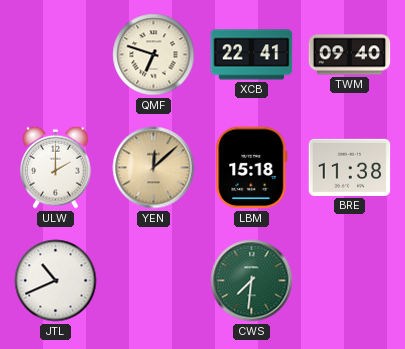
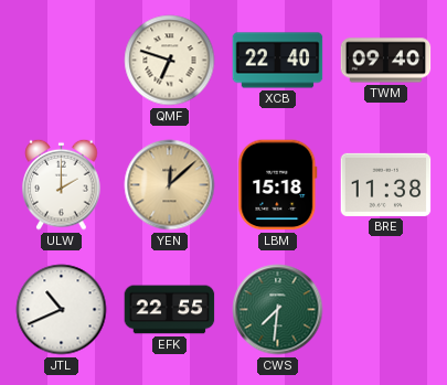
XCB: 22:41 -> 22:40 (278, 61)
EFK: none -> 22:55 (170, 310)
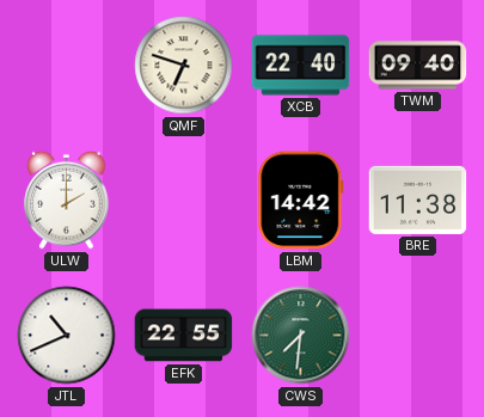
YEN: 12:08 -> none (170, 185)
LBM: 15:18 -> 14:42 (301, 201)
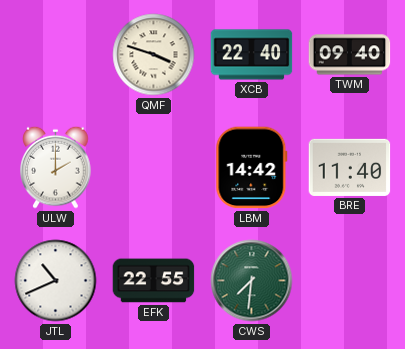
QMF: 6:48 -> 3:48 (154, 55)
BRE: 11:38 -> 11:40 (350, 167)
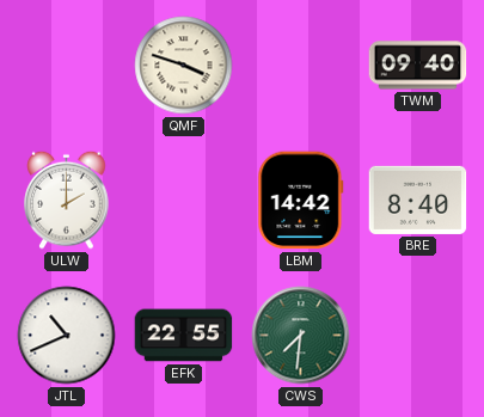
XCB: 22:40 -> none (252, 55)
BRE: 11:40 -> 8:40 (418, 200)
